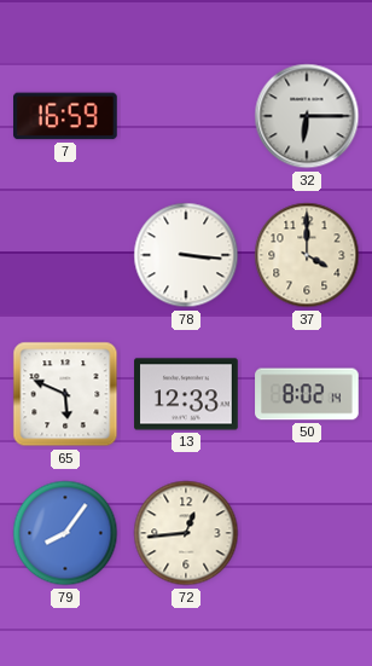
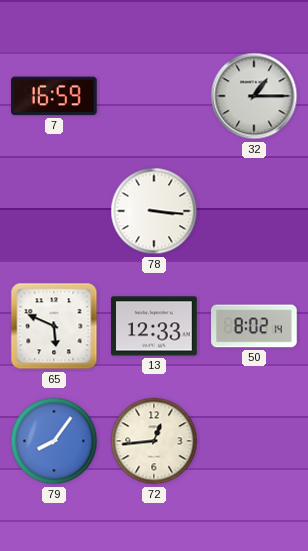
32: 6:15 -> 1:15 (254, 96)
37: 4:00 -> none (307, 255)
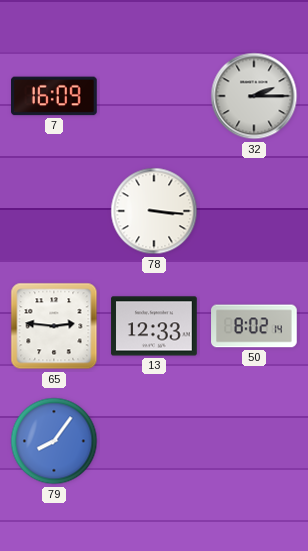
7: 16:59 -> 16:09 (55, 96)
32: 1:15 -> 2:15 (254, 96)
65: 5:49 -> 2:46 (54, 326)
72: 12:44 -> none (154, 441)
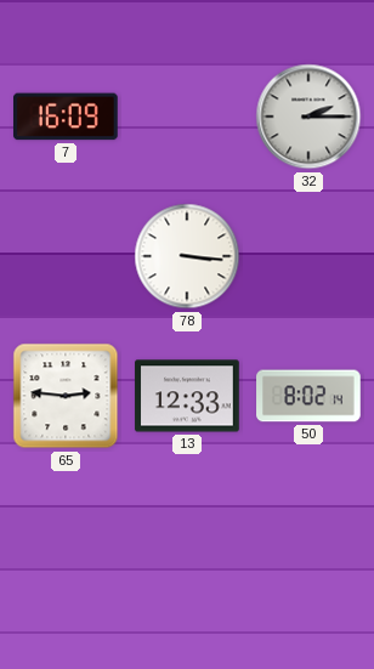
79: 8:06 -> none (54, 441)
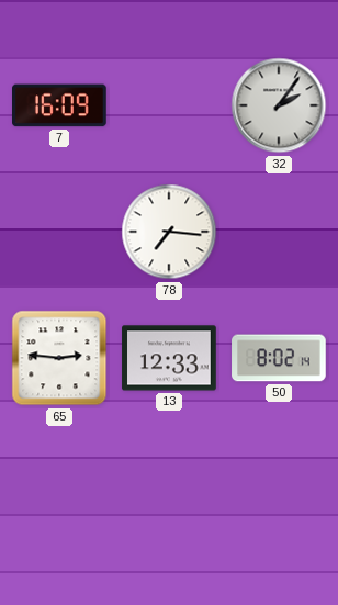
32: 2:15 -> 2:06 (279, 105)
78: 3:16 -> 7:16 (169, 232)
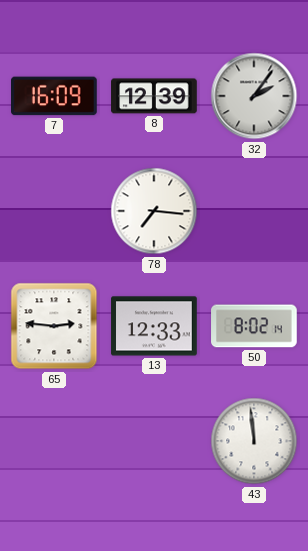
8: none -> 12:39 (154, 96)
43: none -> 11:59 (254, 441)
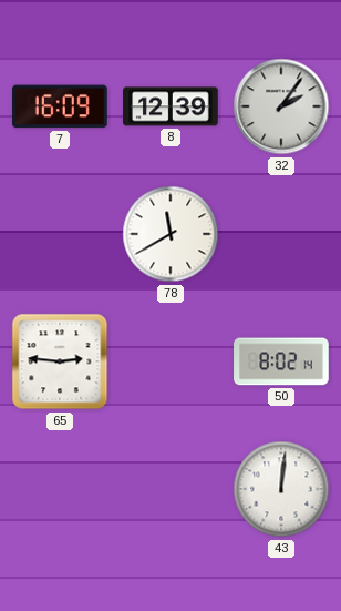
78: 7:16 -> 11:40 (170, 234)
13: 12:33 -> none (154, 326)
43: 11:59 -> 12:01 (281, 489)
